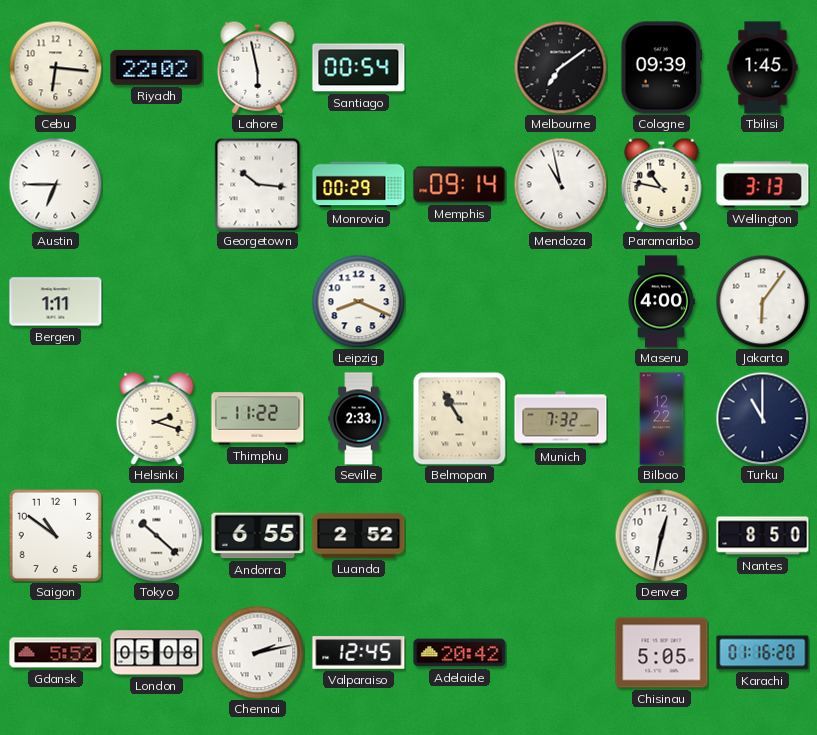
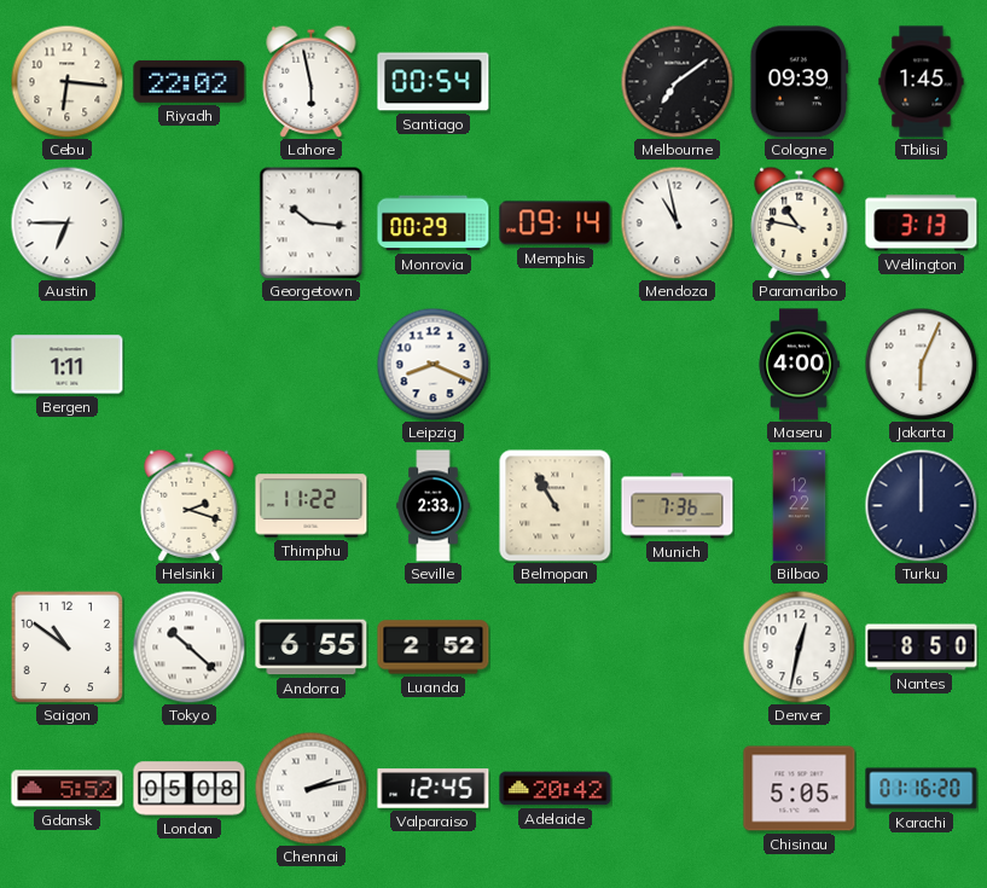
Jakarta: 6:06 -> 6:04 (921, 364)
Munich: 7:32 -> 7:36 (678, 506)
Turku: 11:00 -> 12:00 (921, 505)
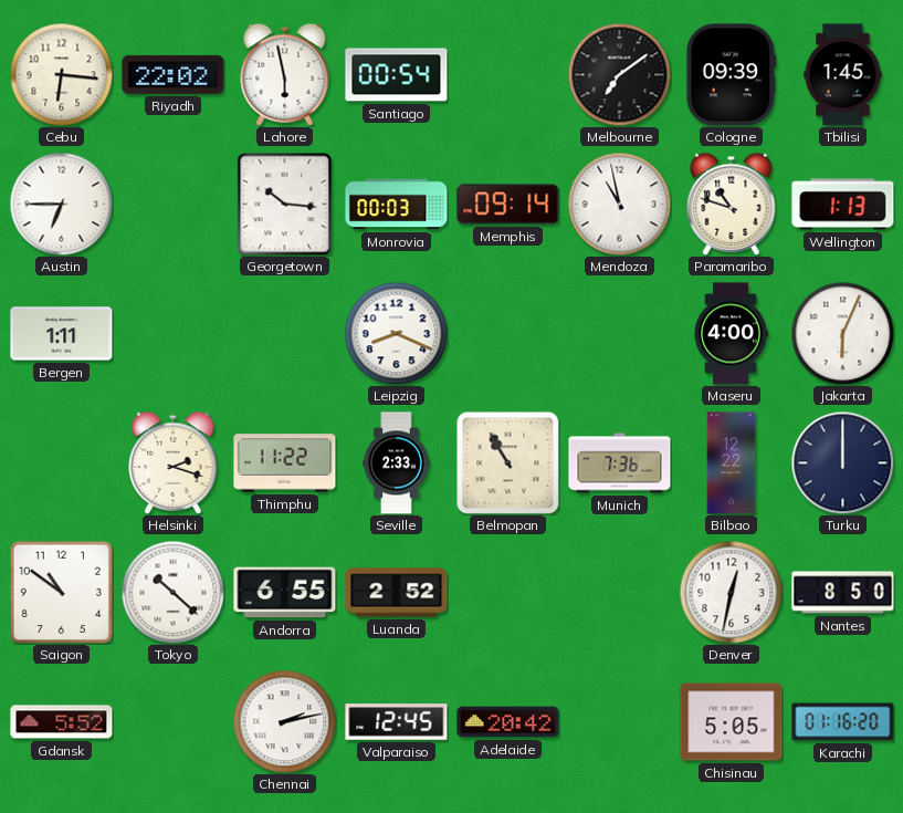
Monrovia: 00:29 -> 00:03 (397, 205)
Paramaribo: 10:47 -> 10:48 (732, 204)
Wellington: 3:13 -> 1:13 (843, 205)
London: 05:08 -> none (190, 789)
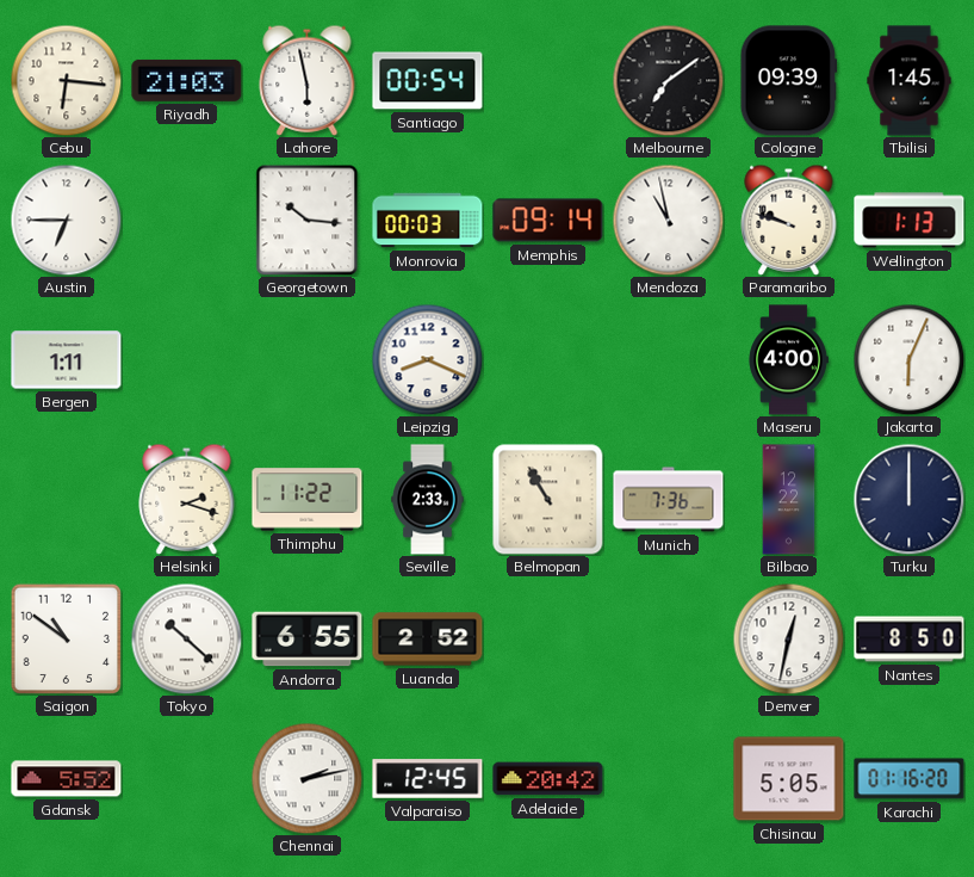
Riyadh: 22:02 -> 21:03 (187, 80)
Paramaribo: 10:48 -> 9:48 (789, 220)
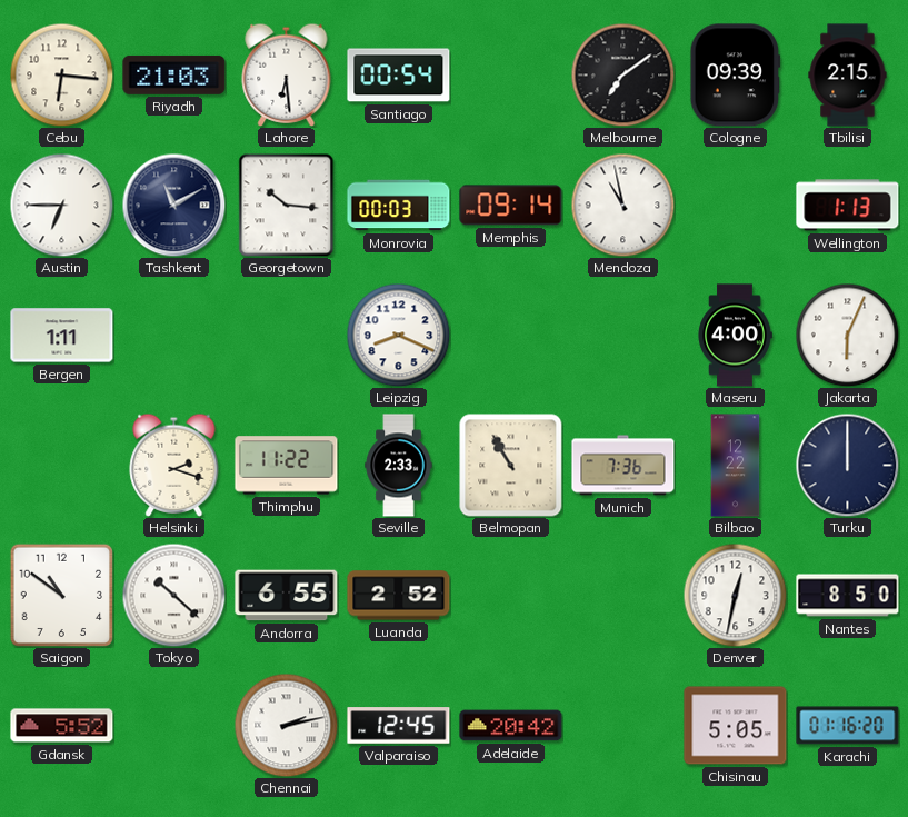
Lahore: 5:58 -> 6:29 (287, 74)
Tbilisi: 1:45 -> 2:15 (848, 76)
Tashkent: none -> 11:10 (173, 205)
Paramaribo: 9:48 -> none (789, 220)
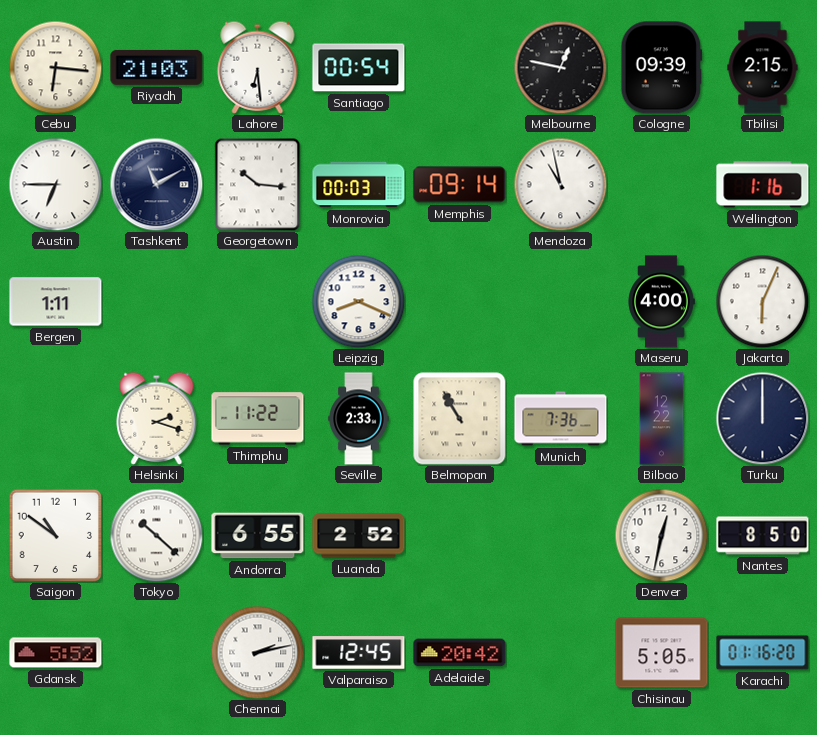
Melbourne: 7:09 -> 12:47 (560, 67)
Wellington: 1:13 -> 1:16 (763, 185)
